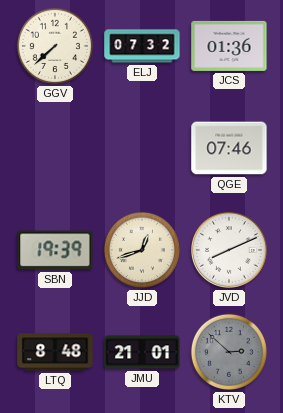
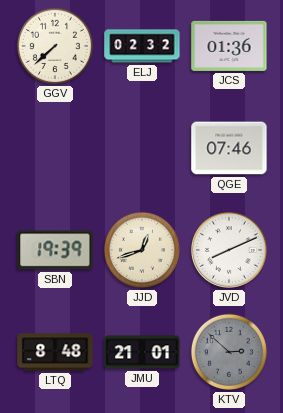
ELJ: 07:32 -> 02:32 (142, 46)
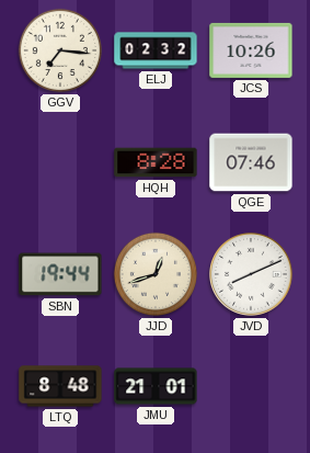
GGV: 7:38 -> 7:16 (60, 50)
JCS: 01:36 -> 10:26 (251, 50)
HQH: none -> 8:28 (156, 162)
SBN: 19:39 -> 19:44 (60, 274)
KTV: 2:52 -> none (229, 352)
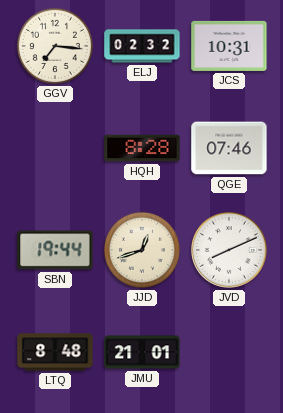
JCS: 10:26 -> 10:31 (229, 46)
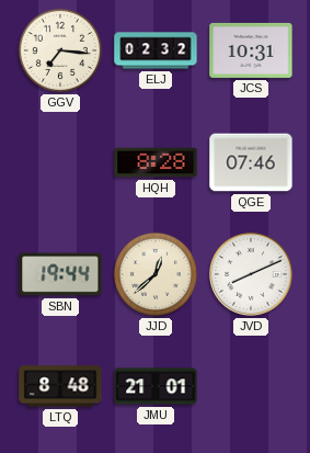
JJD: 12:42 -> 12:38 (156, 274)
